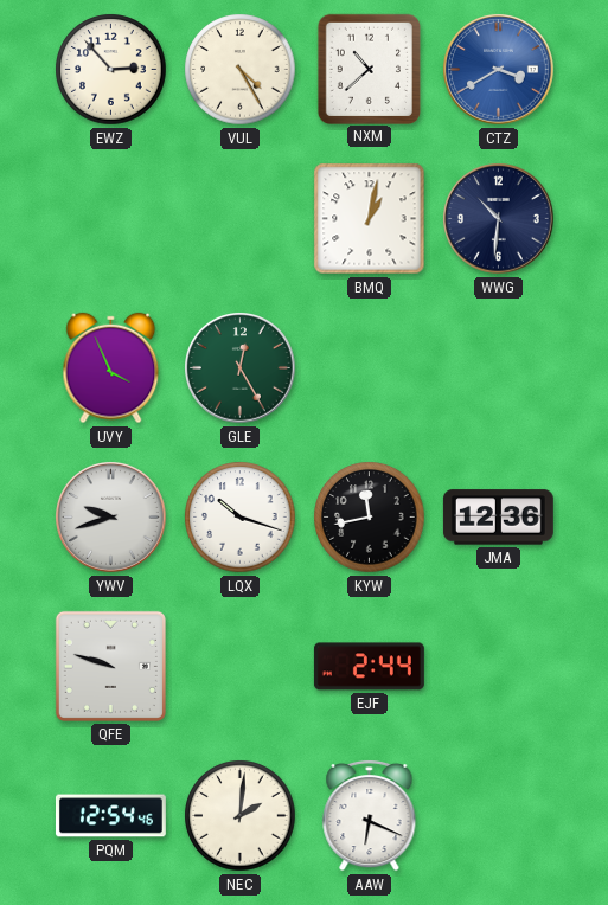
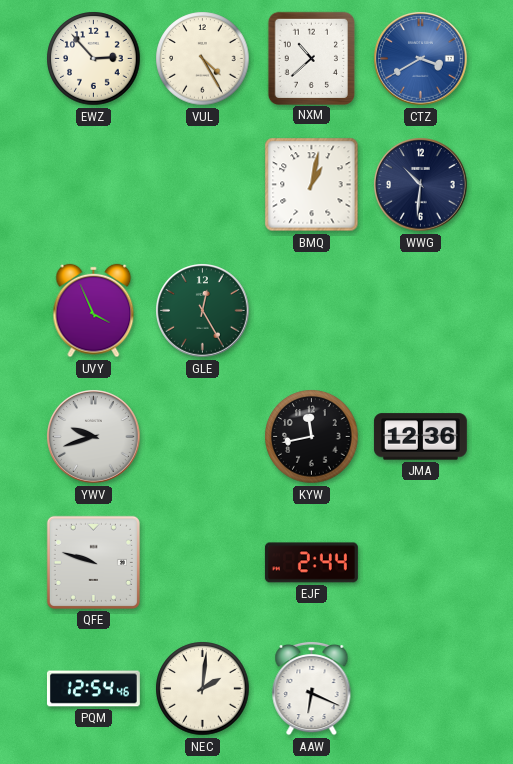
LQX: 10:18 -> none (241, 518)
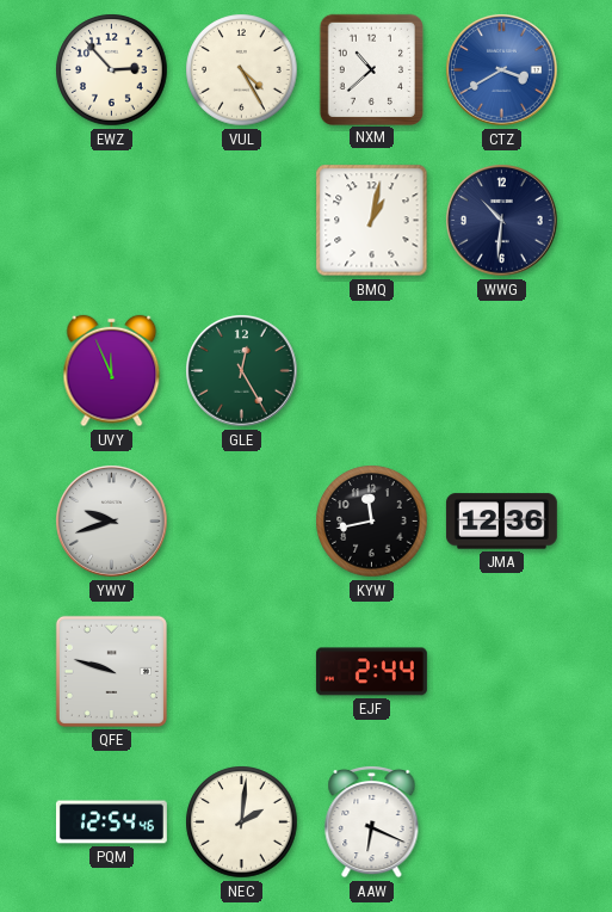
UVY: 3:56 -> 11:56 (112, 371)
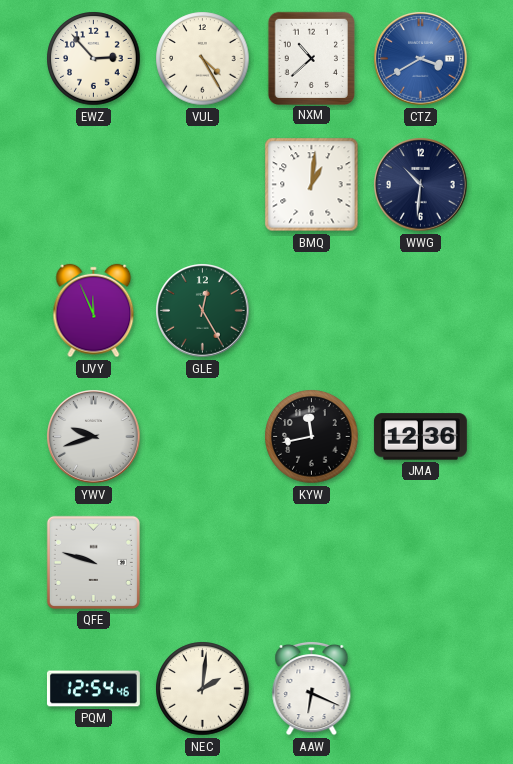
BMQ: 1:02 -> 1:01 (312, 185)
EJF: 2:44 -> none (371, 672)
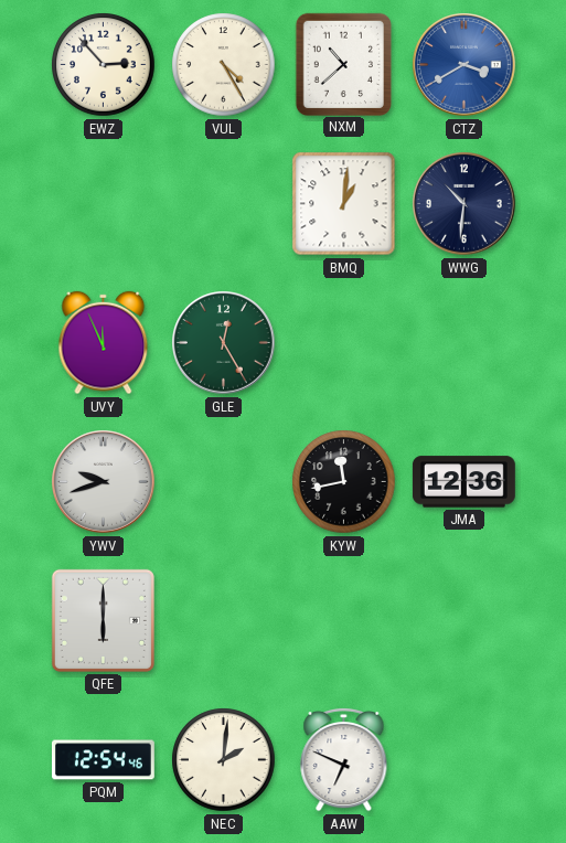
QFE: 9:48 -> 6:00 (103, 620)
AAW: 6:19 -> 6:49 (344, 759)
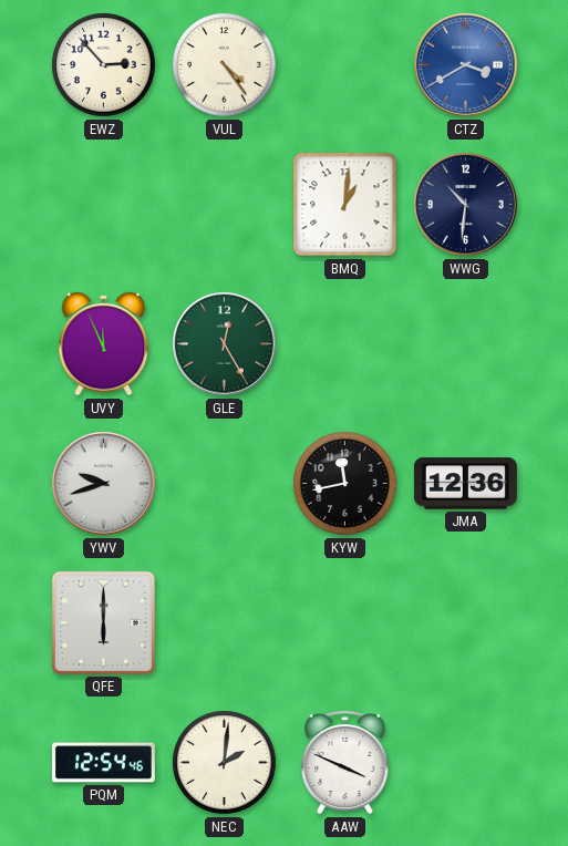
VUL: 4:25 -> 4:24 (225, 65)
NXM: 10:38 -> none (343, 64)
AAW: 6:49 -> 3:49 (345, 762)
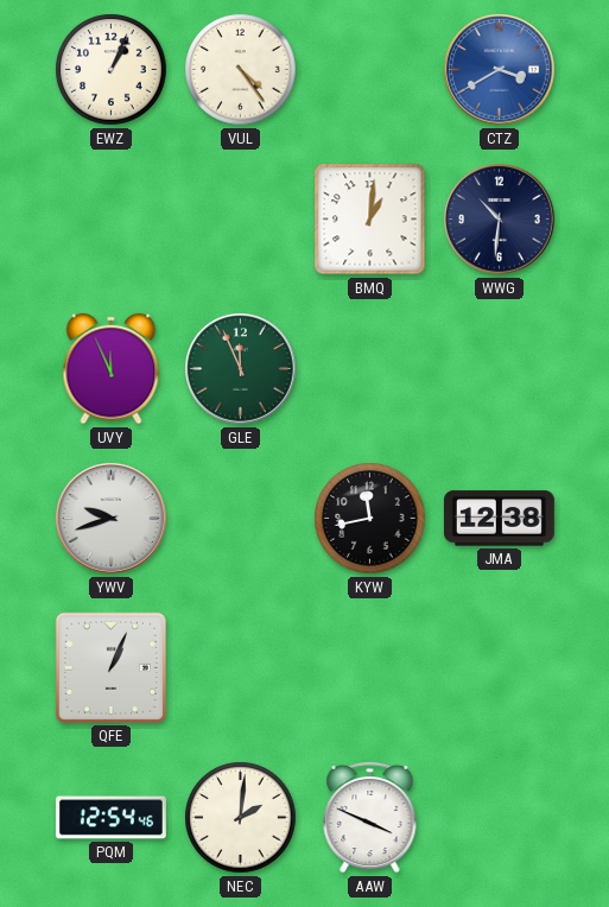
EWZ: 2:53 -> 1:04 (112, 70)
GLE: 12:25 -> 11:56 (241, 369)
JMA: 12:36 -> 12:38 (499, 519)
QFE: 6:00 -> 1:04 (110, 667)
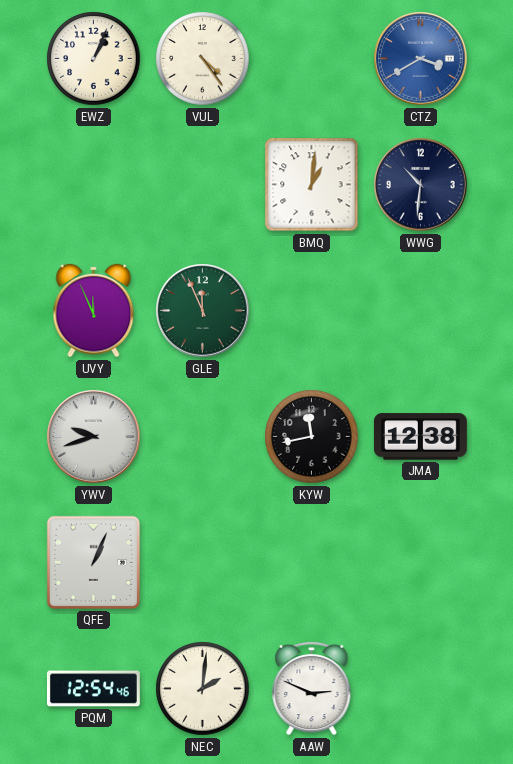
AAW: 3:49 -> 2:49 (312, 688)
